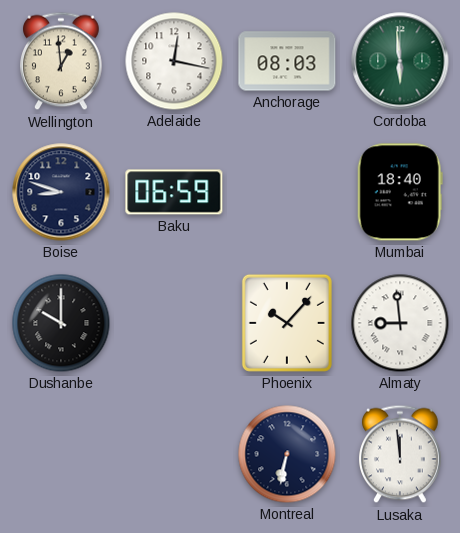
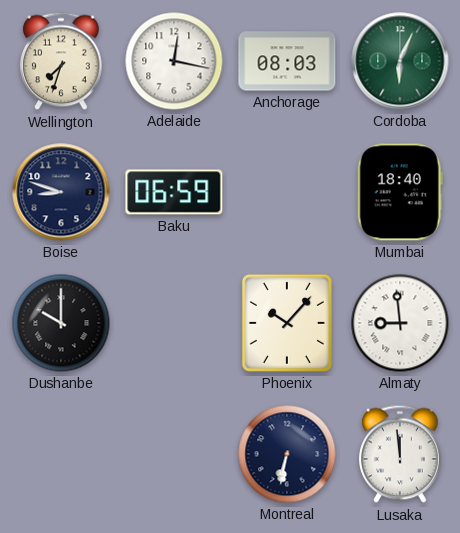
Wellington: 12:59 -> 7:33 (62, 61)
Cordoba: 5:59 -> 6:04 (400, 61)
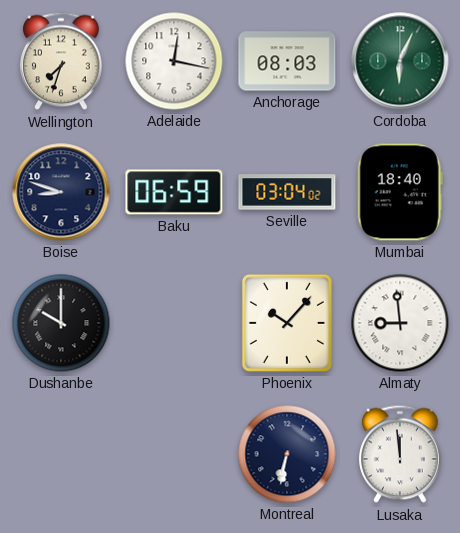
Seville: none -> 03:04 (287, 192)
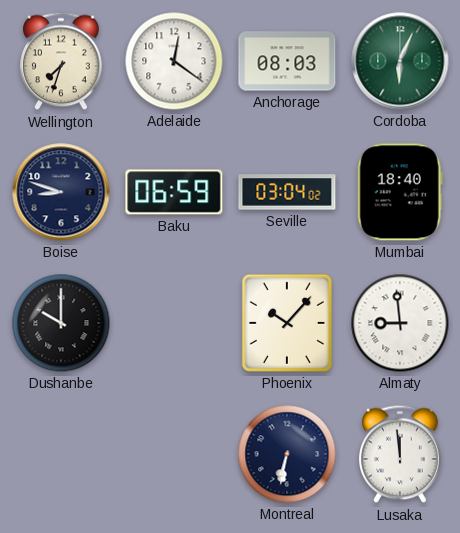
Adelaide: 12:17 -> 12:21 (174, 61)
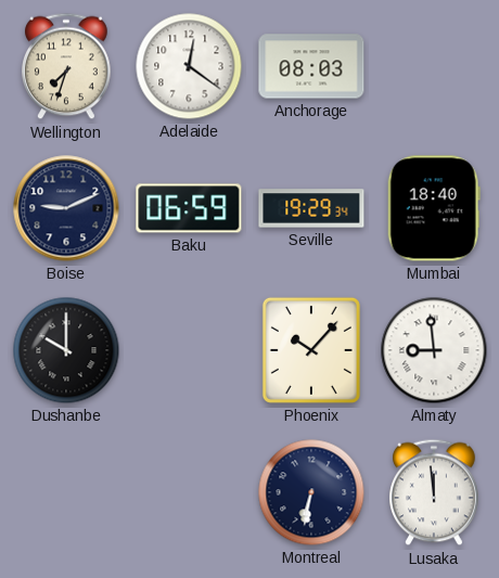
Cordoba: 6:04 -> none (400, 61)
Boise: 8:48 -> 9:11 (66, 208)
Seville: 03:04 -> 19:29 (311, 208)
